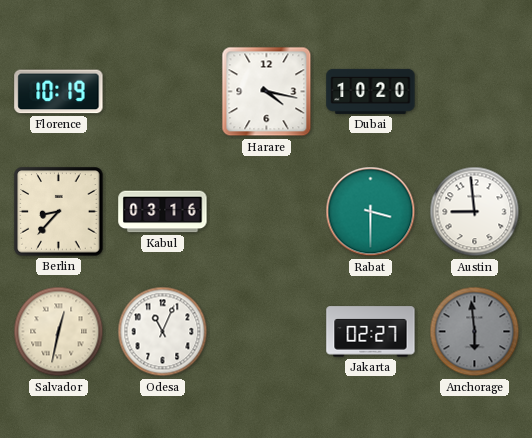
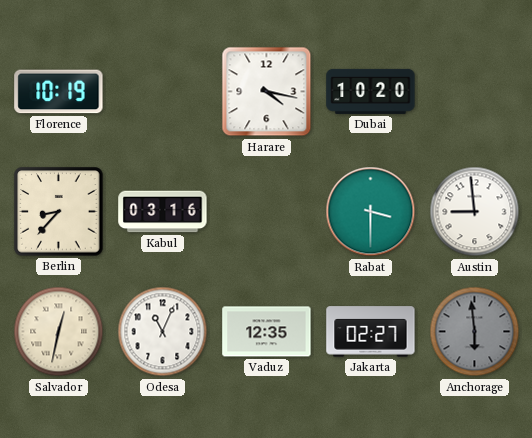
Vaduz: none -> 12:35 (267, 332)
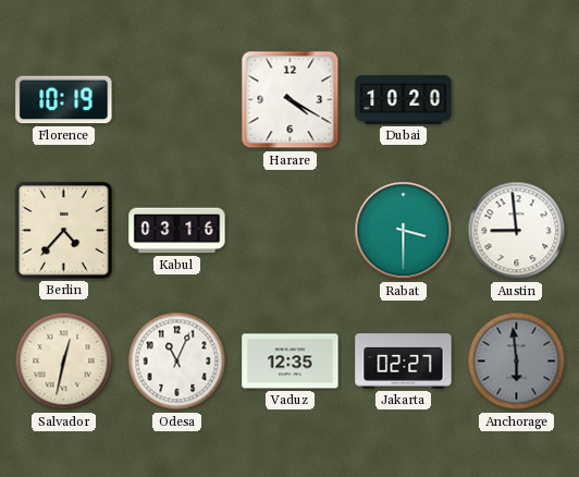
Harare: 4:17 -> 4:20 (291, 100)
Berlin: 8:37 -> 4:37 (64, 231)
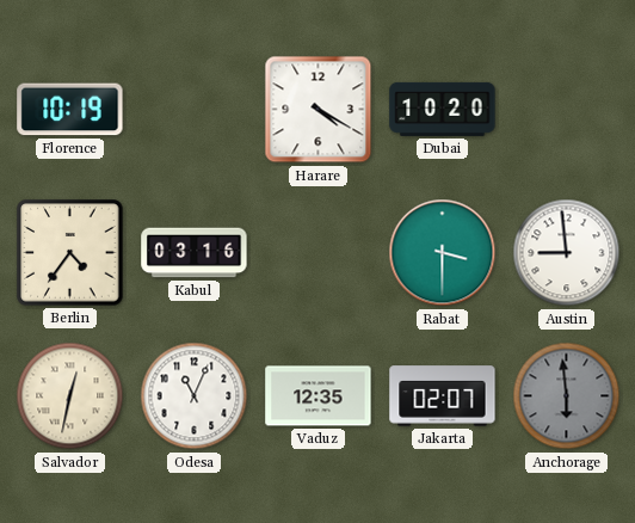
Berlin: 4:37 -> 4:36 (70, 253)
Jakarta: 02:27 -> 02:07 (443, 396)
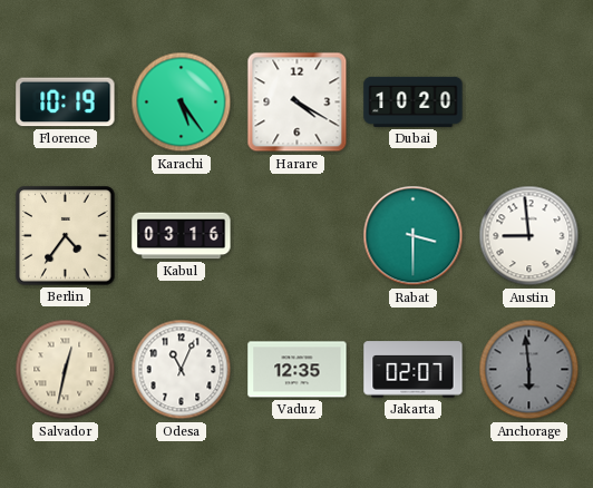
Karachi: none -> 5:24 (182, 103)
